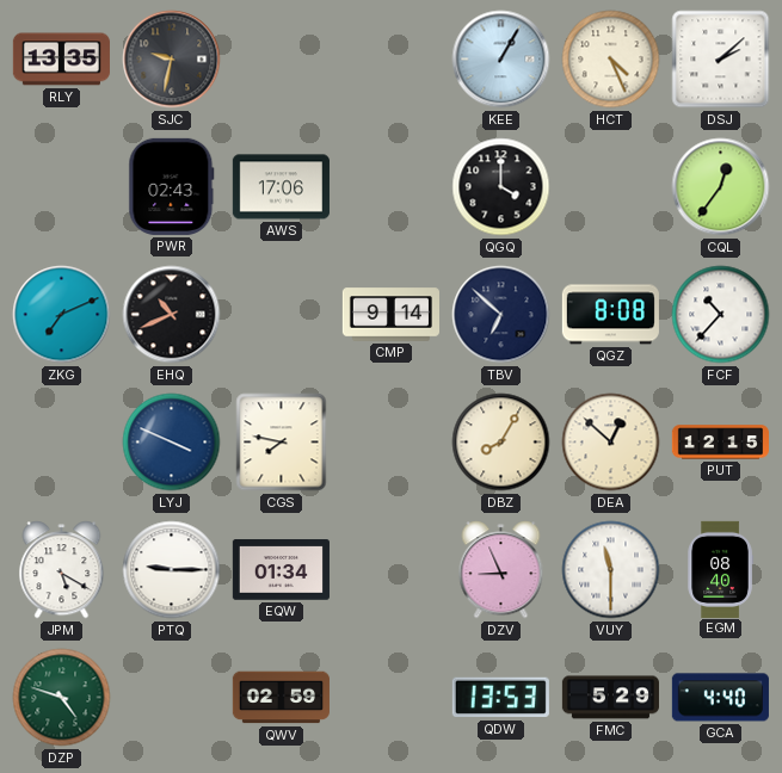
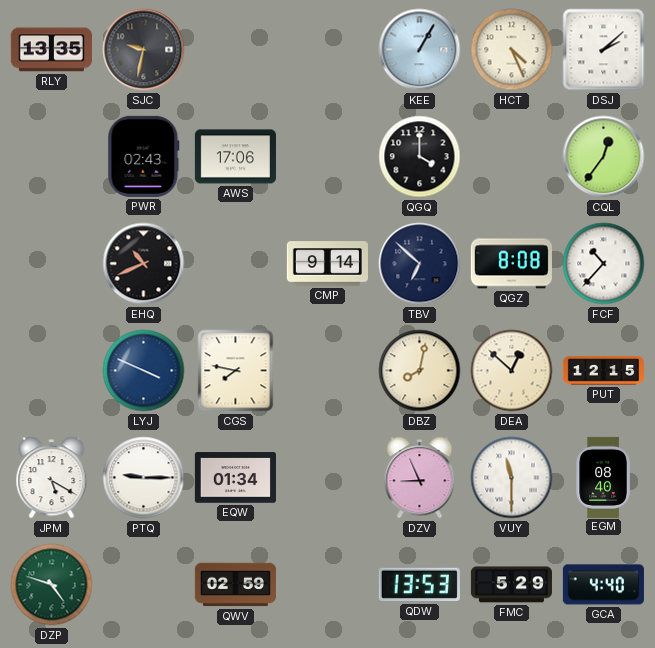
ZKG: 7:11 -> none (62, 315)
DBZ: 8:05 -> 8:02 (420, 371)
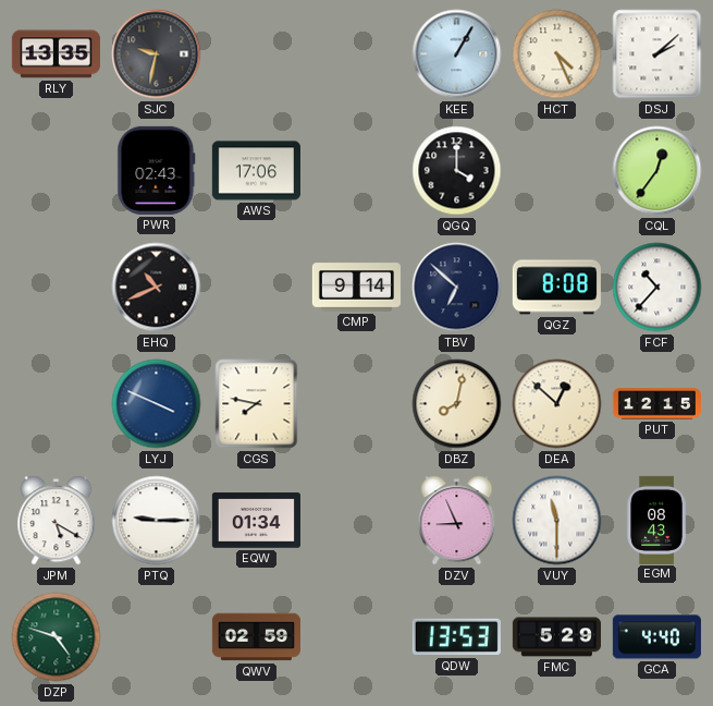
EGM: 08:40 -> 08:43 (656, 520)
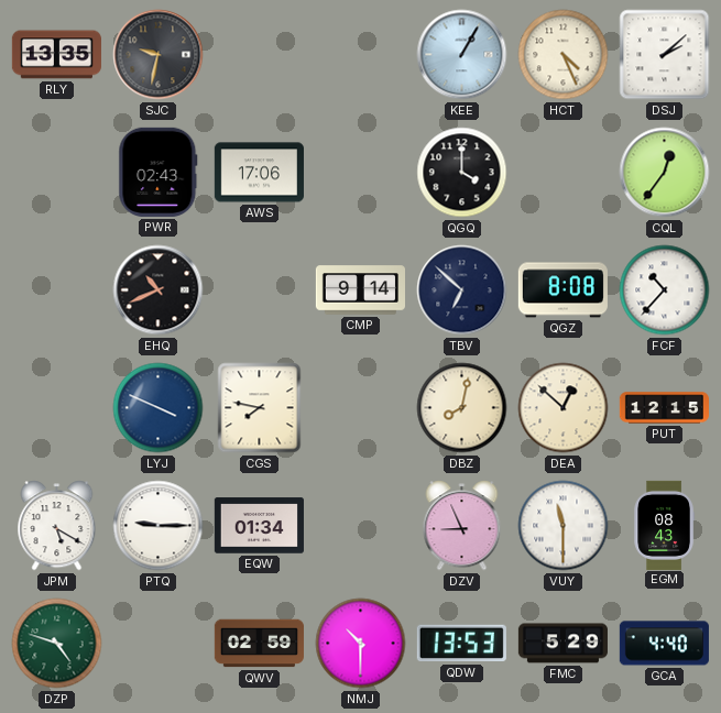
NMJ: none -> 10:30 (361, 644)
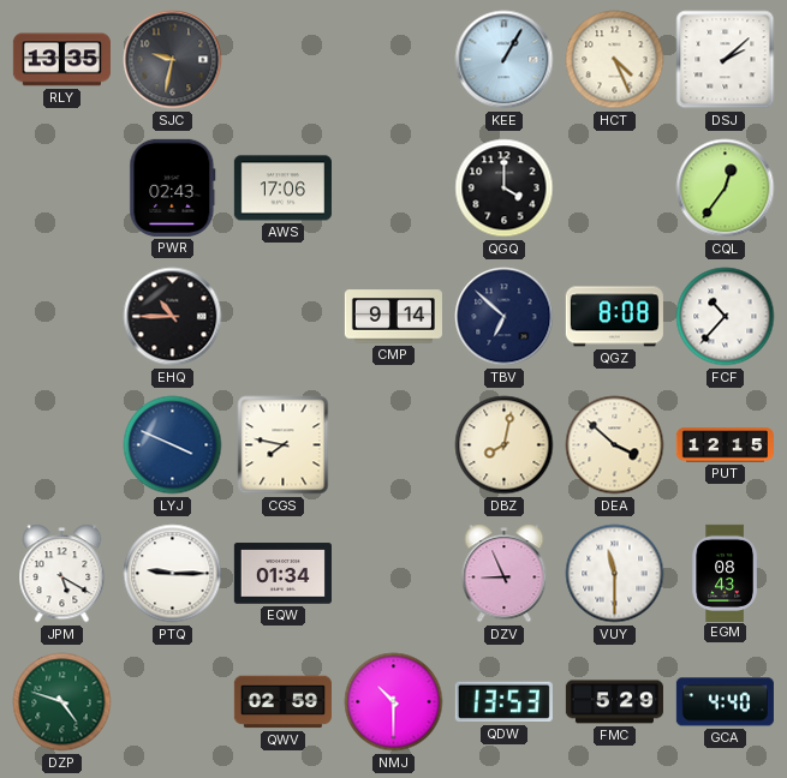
EHQ: 10:41 -> 10:45 (173, 317)
DEA: 12:52 -> 3:52 (615, 445)
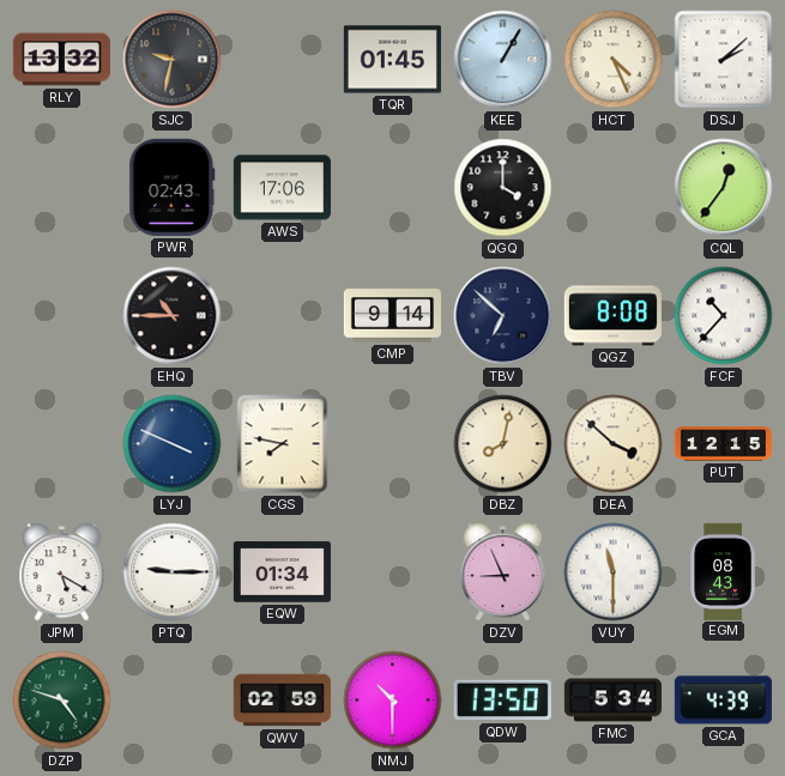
RLY: 13:35 -> 13:32 (61, 60)
TQR: none -> 01:45 (392, 60)
QDW: 13:53 -> 13:50 (502, 701)
FMC: 5:29 -> 5:34 (612, 701)
GCA: 4:40 -> 4:39 (723, 701)
